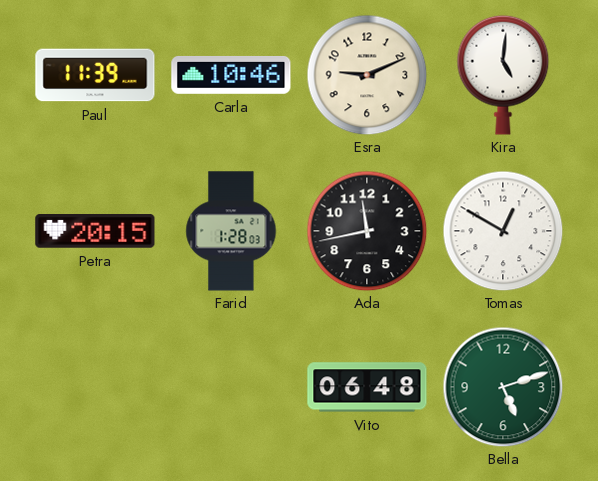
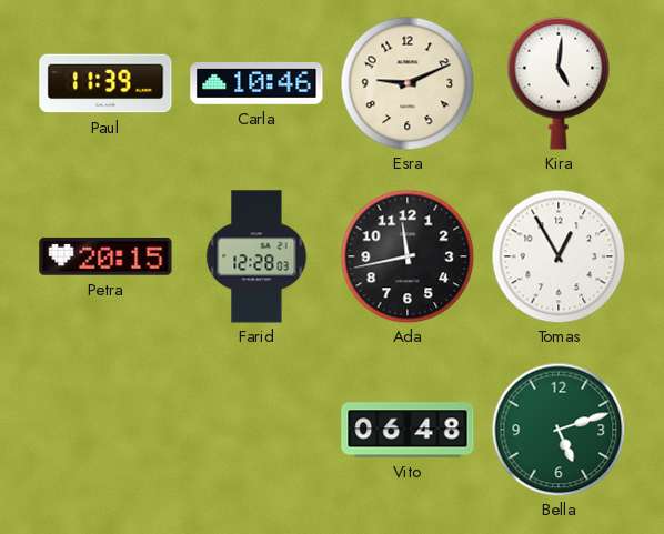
Farid: 1:28 -> 12:28 (256, 256)
Tomas: 12:50 -> 12:55 (559, 256)
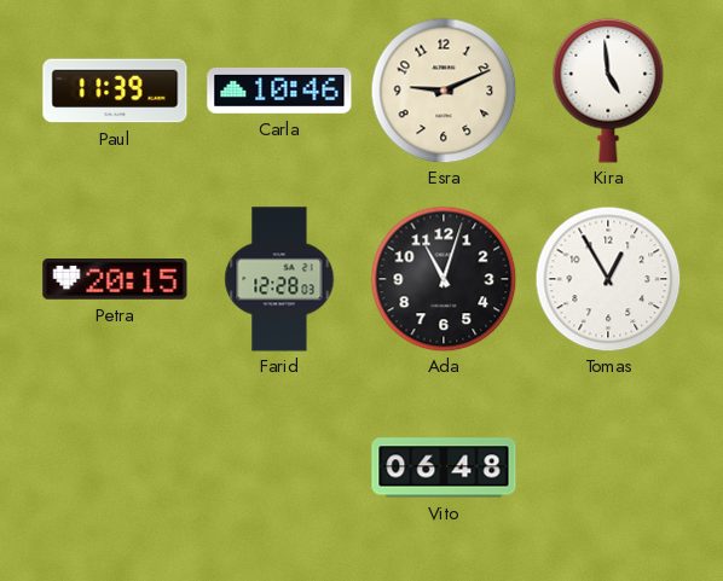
Kira: 5:01 -> 4:59 (608, 91)
Ada: 11:43 -> 11:03 (444, 279)
Bella: 5:12 -> none (559, 430)
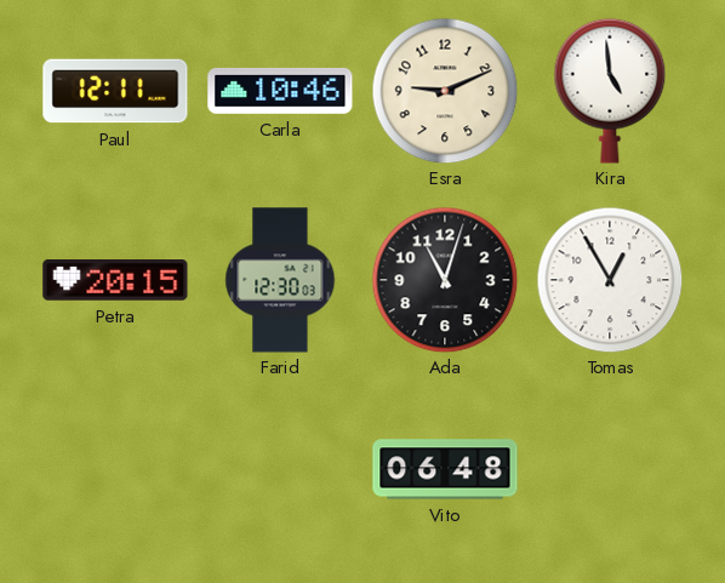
Paul: 11:39 -> 12:11 (115, 91)
Farid: 12:28 -> 12:30 (280, 280)
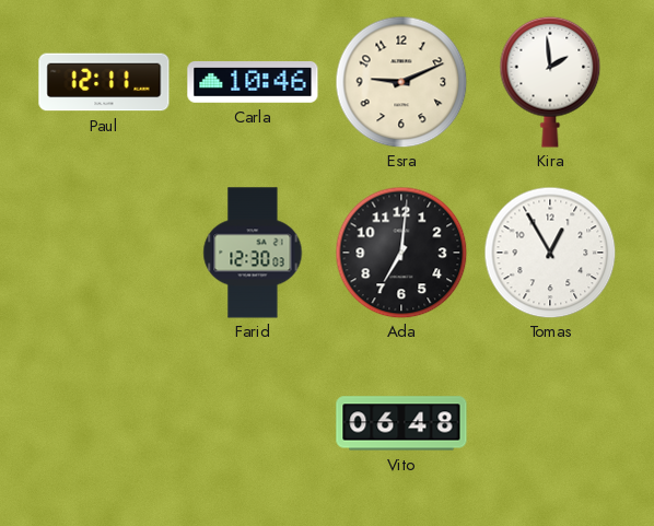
Kira: 4:59 -> 1:59 (550, 82)
Petra: 20:15 -> none (115, 280)
Ada: 11:03 -> 7:01 (401, 253)
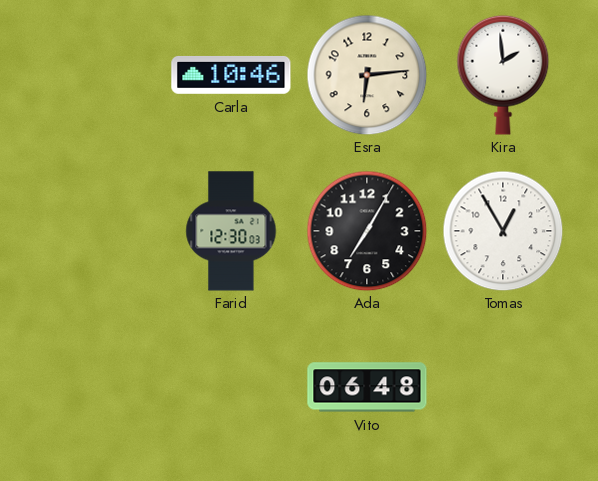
Paul: 12:11 -> none (104, 82)
Esra: 9:11 -> 6:14 (367, 75)
Ada: 7:01 -> 7:05 (367, 231)
